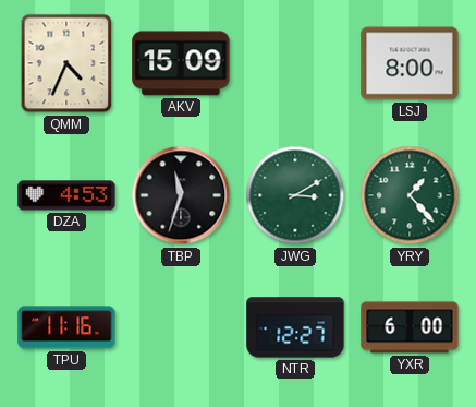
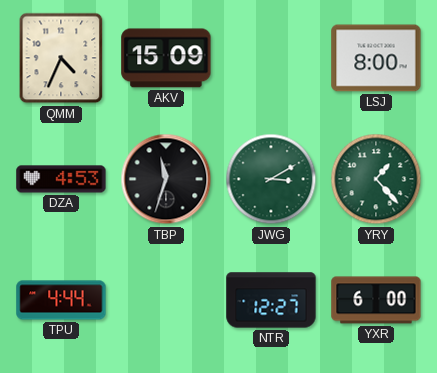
TPU: 11:16 -> 4:44 (61, 300)
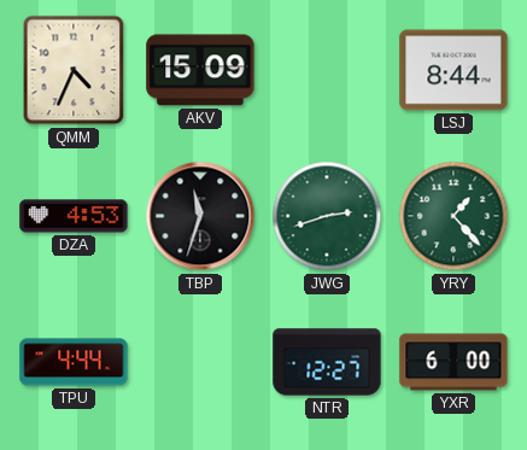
LSJ: 8:00 -> 8:44 (453, 70)
JWG: 3:10 -> 2:42 (327, 216)
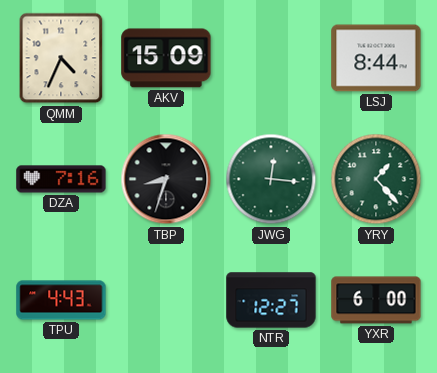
DZA: 4:53 -> 7:16 (61, 179)
TBP: 11:33 -> 8:33 (166, 179)
JWG: 2:42 -> 12:16 (271, 179)
TPU: 4:44 -> 4:43 (61, 300)
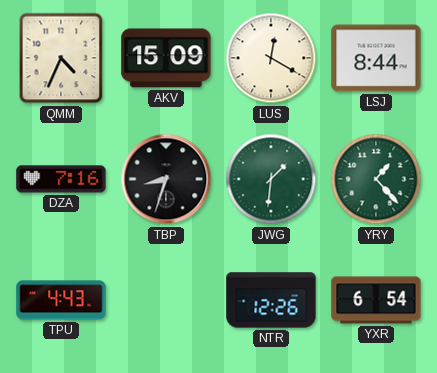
LUS: none -> 12:20 (271, 58)
JWG: 12:16 -> 1:31 (271, 179)
NTR: 12:27 -> 12:26 (271, 300)
YXR: 6:00 -> 6:54 (376, 300)
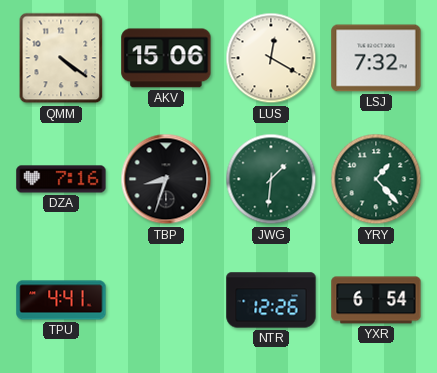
QMM: 4:34 -> 4:21 (61, 58)
AKV: 15:09 -> 15:06 (166, 58)
LSJ: 8:44 -> 7:32 (376, 58)
TPU: 4:43 -> 4:41 (61, 300)
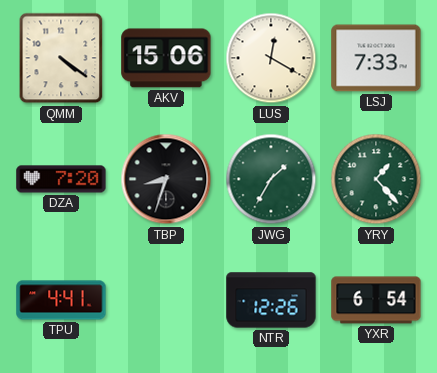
LSJ: 7:32 -> 7:33 (376, 58)
DZA: 7:16 -> 7:20 (61, 179)
JWG: 1:31 -> 1:35 (271, 179)
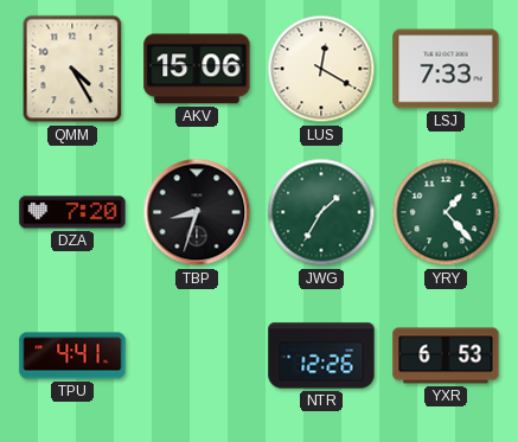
QMM: 4:21 -> 4:25 (72, 69)
YXR: 6:54 -> 6:53 (446, 355)
